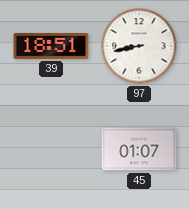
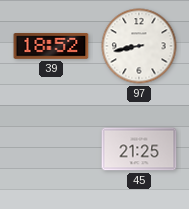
39: 18:51 -> 18:52 (51, 47)
45: 01:07 -> 21:25 (139, 149)
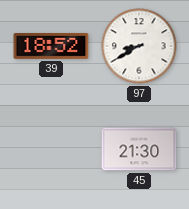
97: 8:43 -> 8:40 (139, 46)
45: 21:25 -> 21:30 (139, 149)
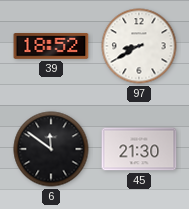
6: none -> 11:51 (51, 149)
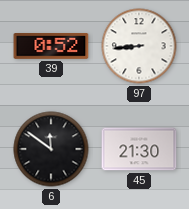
39: 18:52 -> 0:52 (51, 47)
97: 8:40 -> 8:44 (139, 46)
